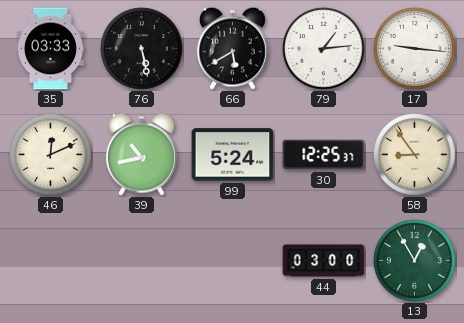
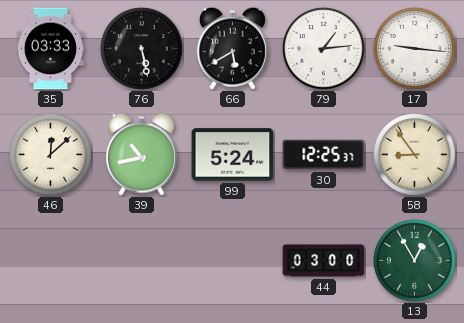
46: 12:11 -> 12:08 (51, 155)
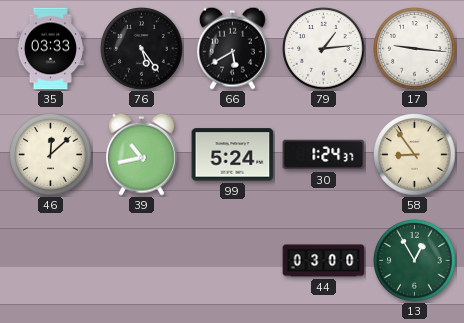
76: 5:28 -> 5:24 (142, 49)
30: 12:25 -> 1:24 (324, 155)
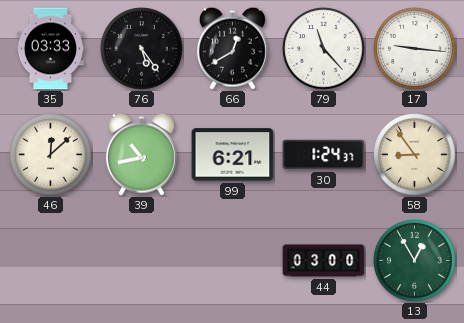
66: 5:40 -> 12:40 (232, 48)
79: 1:14 -> 11:23 (324, 49)
99: 5:24 -> 6:21 (233, 155)
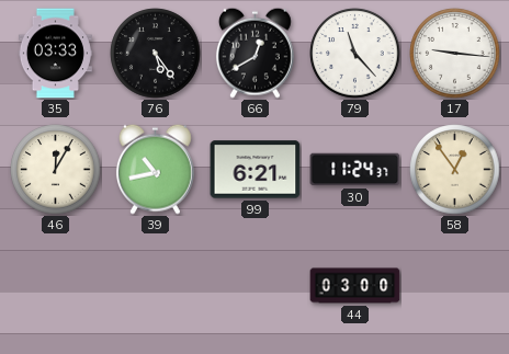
46: 12:08 -> 12:05 (56, 170)
30: 1:24 -> 11:24 (355, 170)
58: 8:54 -> 12:54 (455, 170)
13: 12:55 -> none (415, 261)
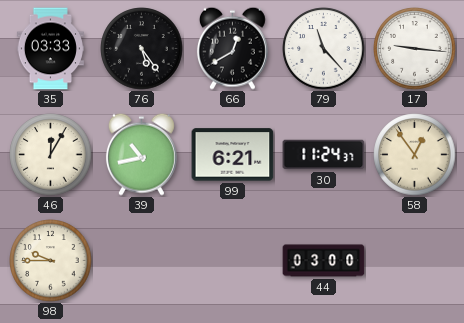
98: none -> 9:45 (51, 261)
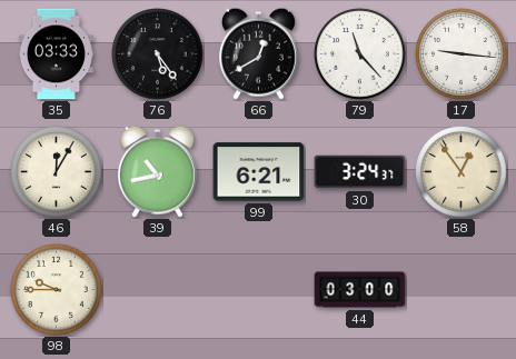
30: 11:24 -> 3:24 (360, 172)
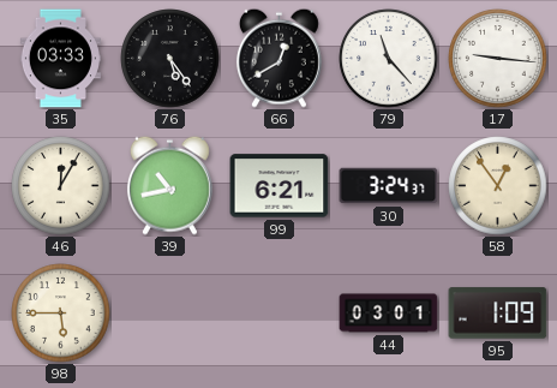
98: 9:45 -> 5:45 (61, 314)
44: 03:00 -> 03:01 (389, 314)
95: none -> 1:09 (498, 314)
